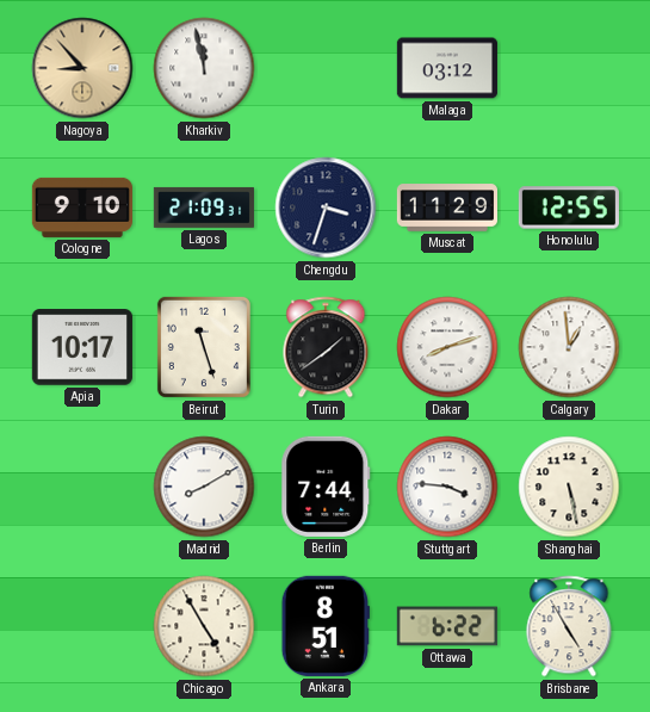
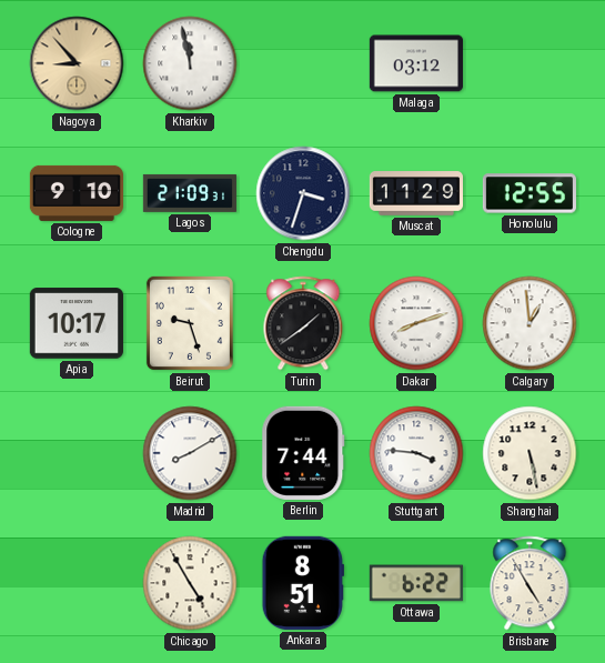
Beirut: 11:27 -> 9:27 (190, 323)
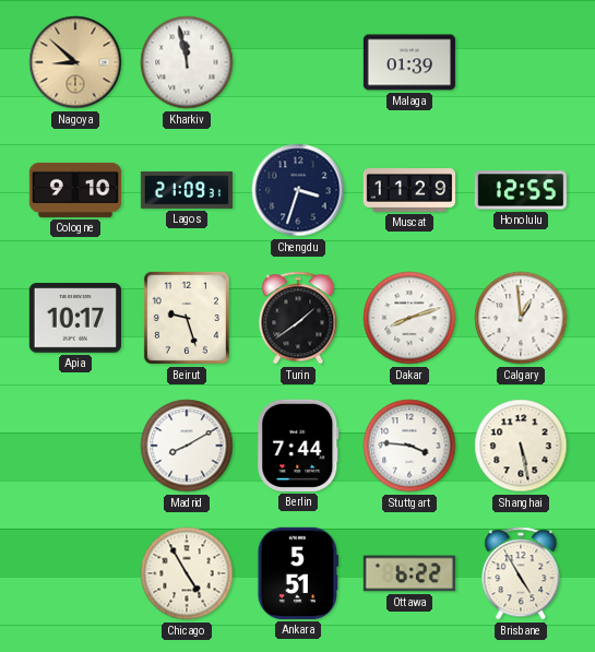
Nagoya: 8:53 -> 8:52 (75, 62)
Malaga: 03:12 -> 01:39 (409, 62)
Ankara: 8:51 -> 5:51 (298, 573)
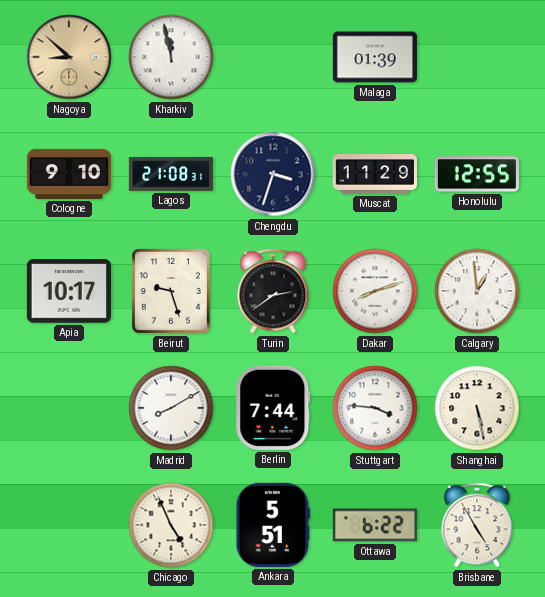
Lagos: 21:09 -> 21:08 (171, 174)
Turin: 1:39 -> 2:39 (273, 291)
Chicago: 4:55 -> 4:56 (171, 525)
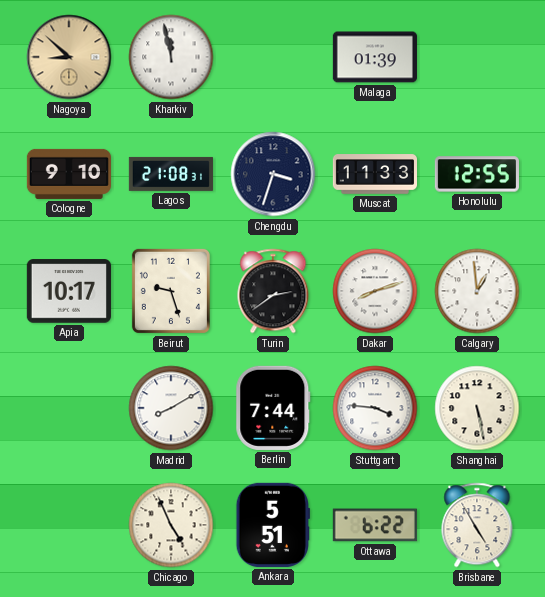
Muscat: 11:29 -> 11:33 (374, 174)
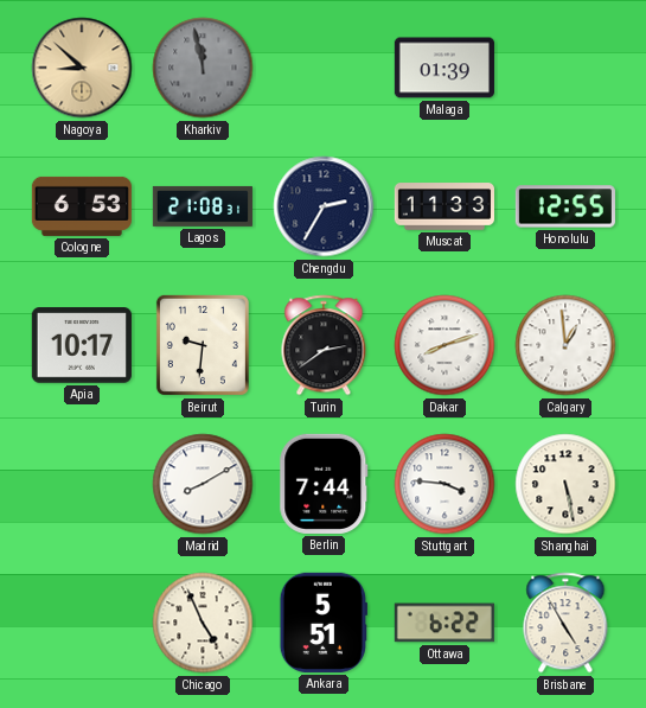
Kharkiv dial: white -> grey (203, 68)
Cologne: 9:10 -> 6:53 (81, 206)
Chengdu: 3:33 -> 2:35 (324, 206)
Beirut: 9:27 -> 9:31 (203, 345)
